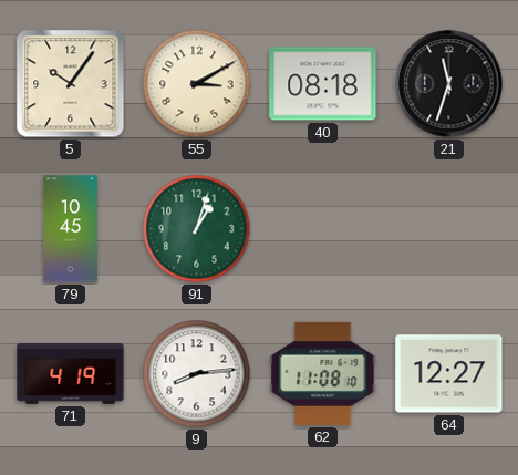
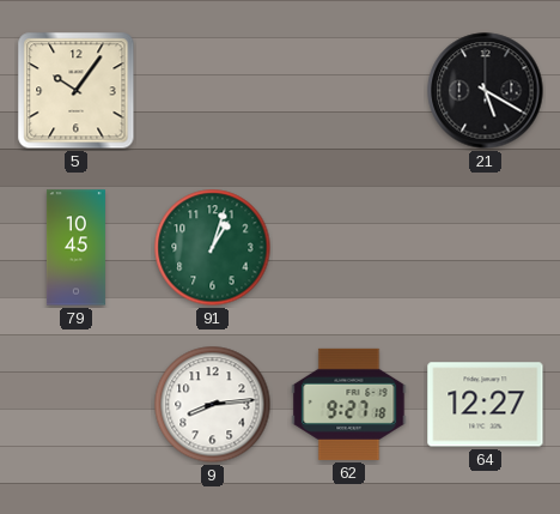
55: 3:10 -> none (197, 84)
40: 08:18 -> none (323, 84)
21: 11:33 -> 5:20 (486, 91)
71: 4:19 -> none (71, 373)
62: 11:08 -> 9:27 (349, 404)
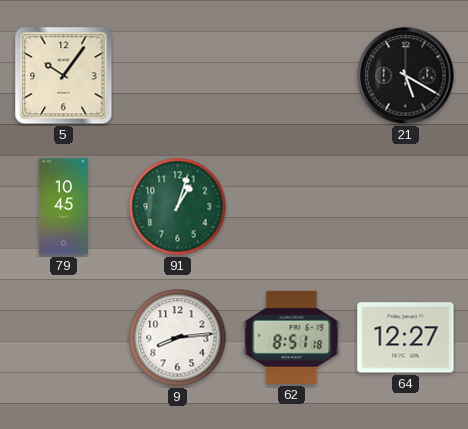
62: 9:27 -> 8:51 (292, 337)
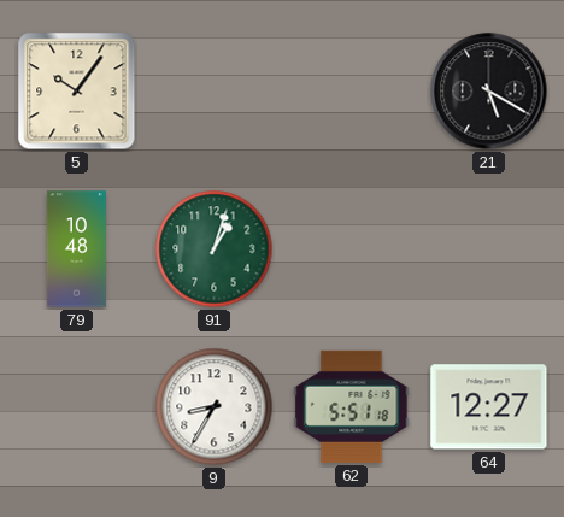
79: 10:45 -> 10:48 (76, 249)
9: 8:14 -> 8:35 (215, 407)
62: 8:51 -> 5:51 (352, 406)
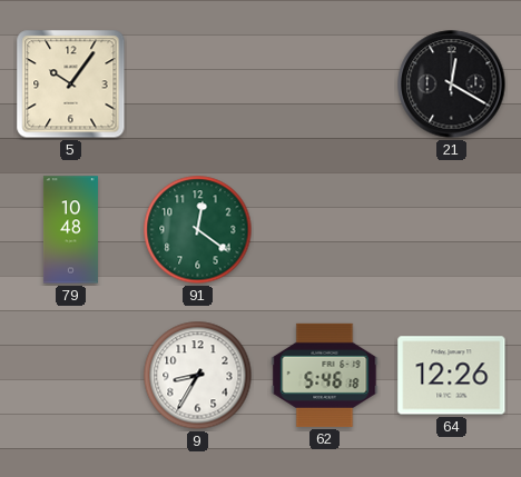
21: 5:20 -> 12:20 (452, 85)
91: 1:03 -> 12:21 (198, 230)
62: 5:51 -> 5:46 (325, 375)
64: 12:27 -> 12:26 (452, 376)
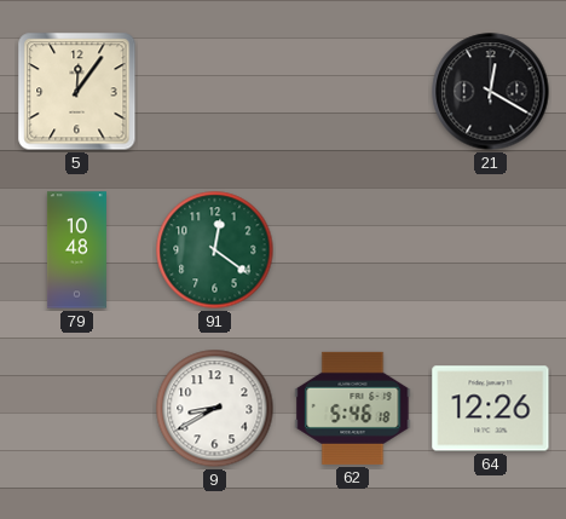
5: 10:06 -> 12:06 (77, 92)
9: 8:35 -> 8:40 (215, 409)
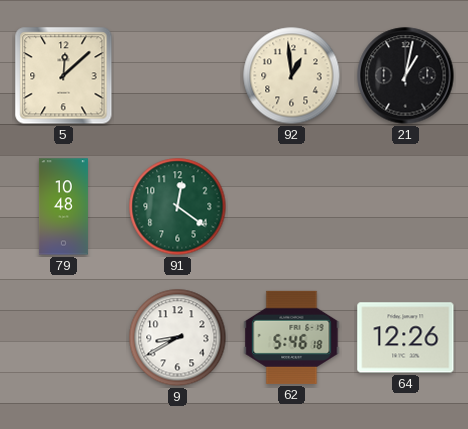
5: 12:06 -> 12:08 (64, 76)
92: none -> 12:59 (292, 76)
21: 12:20 -> 1:02 (406, 76)
